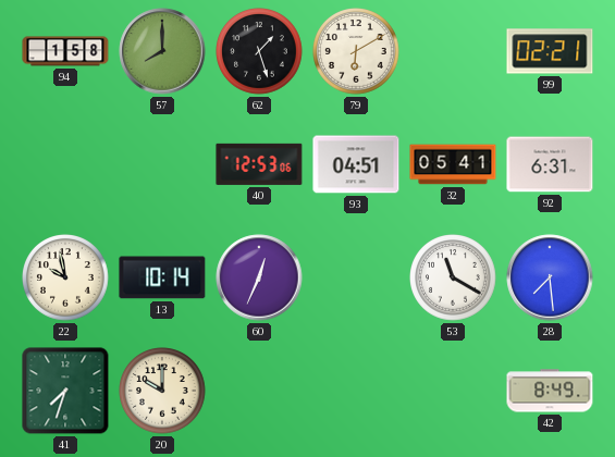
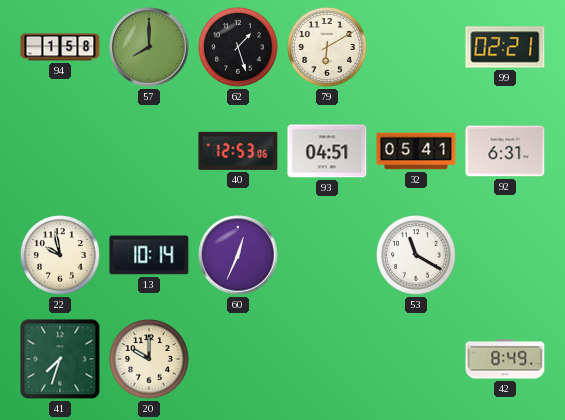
28: 7:29 -> none (550, 277)
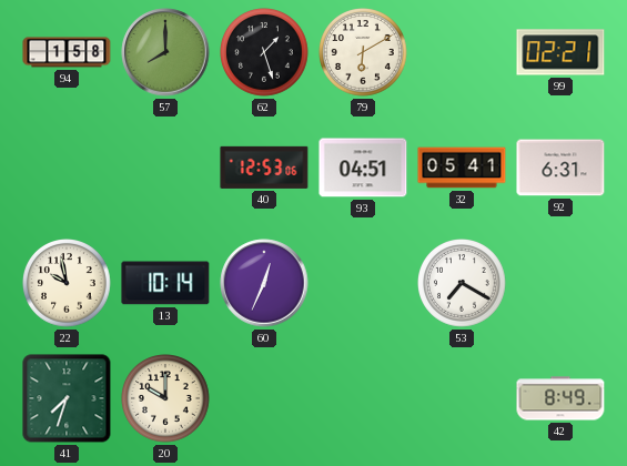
53: 11:20 -> 7:20 (463, 284)
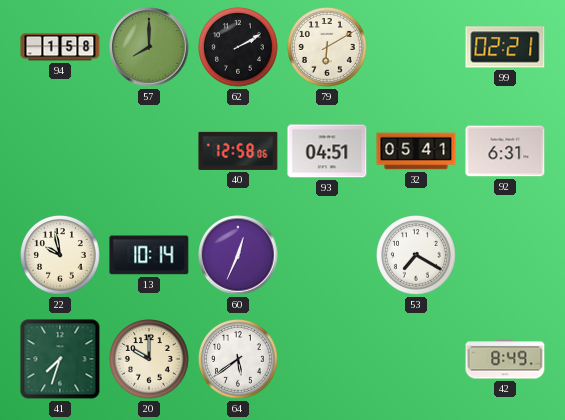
62: 1:27 -> 2:10 (239, 48)
40: 12:53 -> 12:58 (238, 151)
64: none -> 5:39 (239, 360)
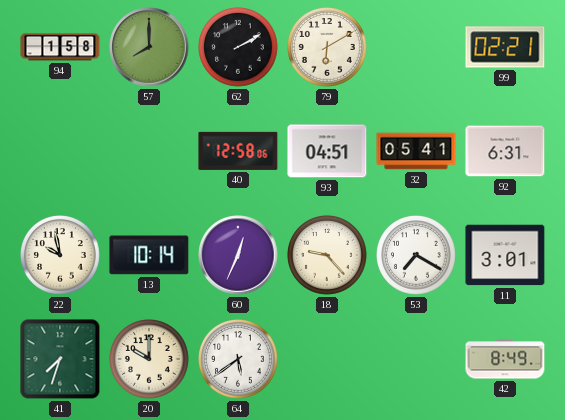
18: none -> 9:23 (328, 256)
11: none -> 3:01 (505, 255)
